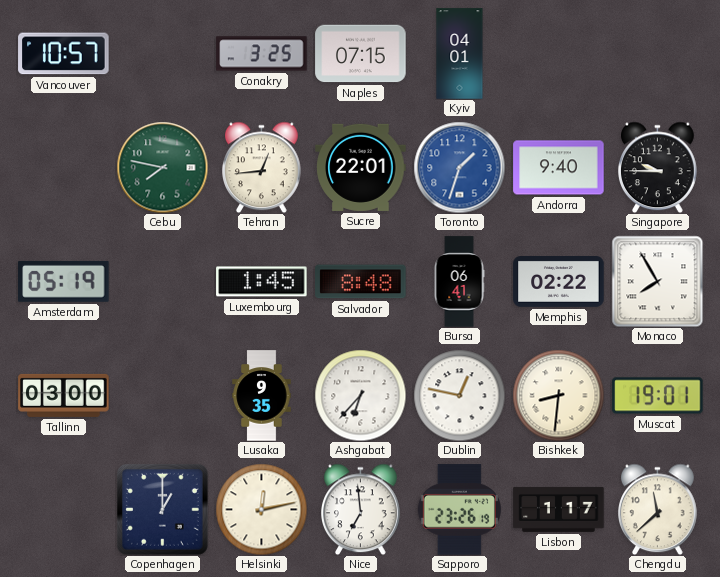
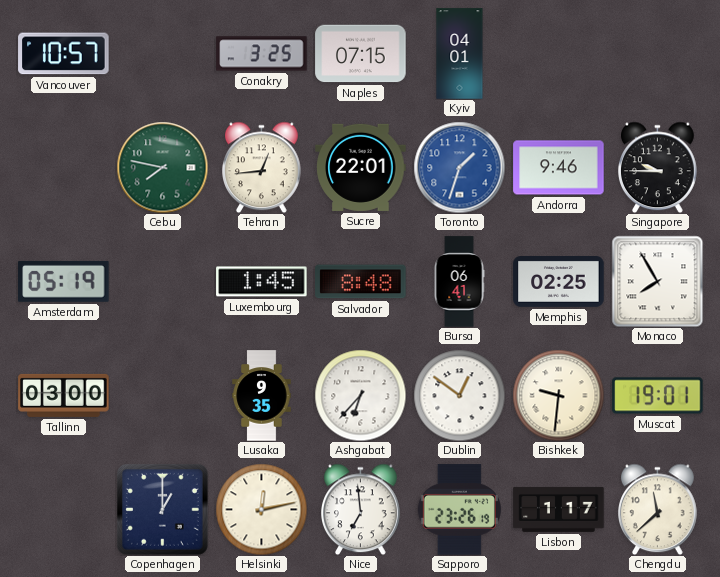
Andorra: 9:40 -> 9:46 (559, 168)
Memphis: 02:22 -> 02:25 (559, 282)
Dublin: 12:47 -> 12:51 (459, 395)
Bishkek: 8:31 -> 9:31 (558, 395)
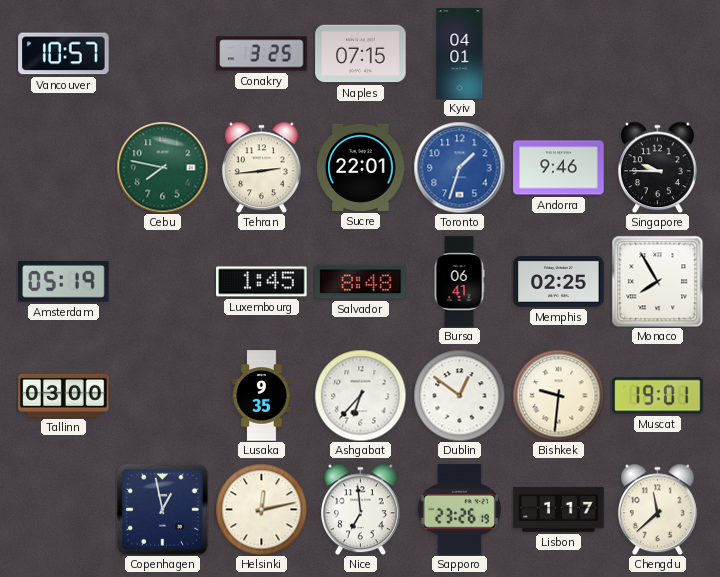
Tehran: 12:44 -> 2:44 (262, 167)
Copenhagen: 1:00 -> 12:58 (162, 509)
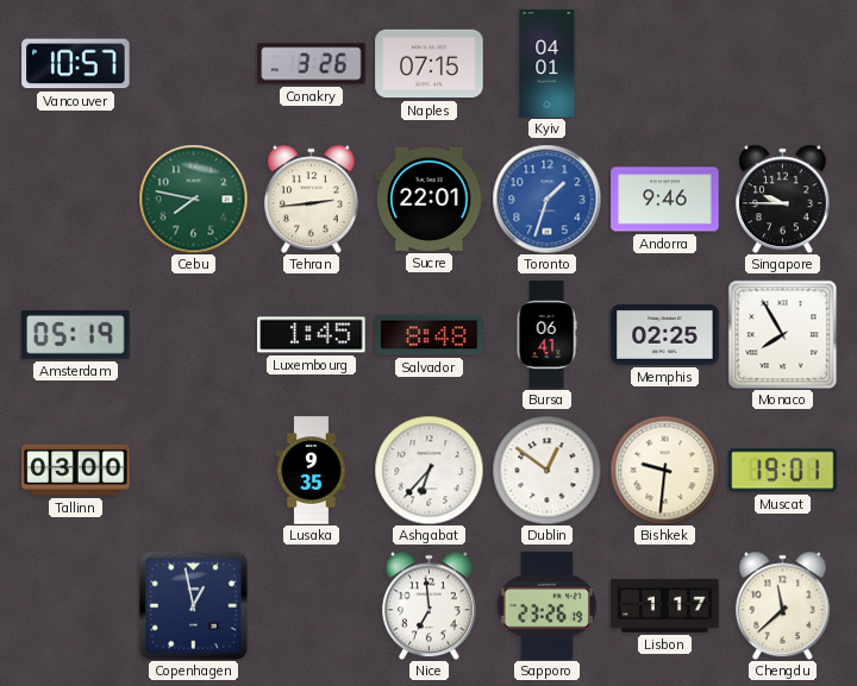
Conakry: 3:25 -> 3:26 (312, 64)
Helsinki: 12:13 -> none (261, 509)
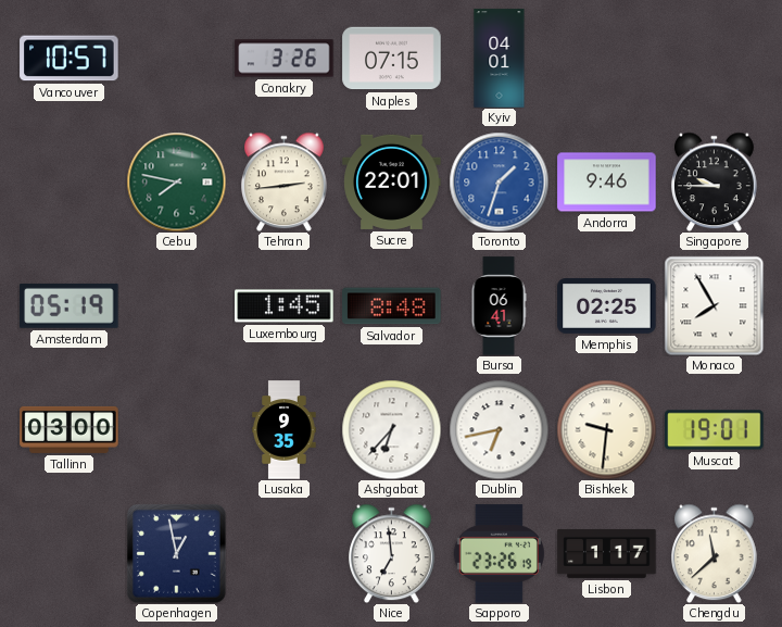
Dublin: 12:51 -> 6:43 (499, 429)
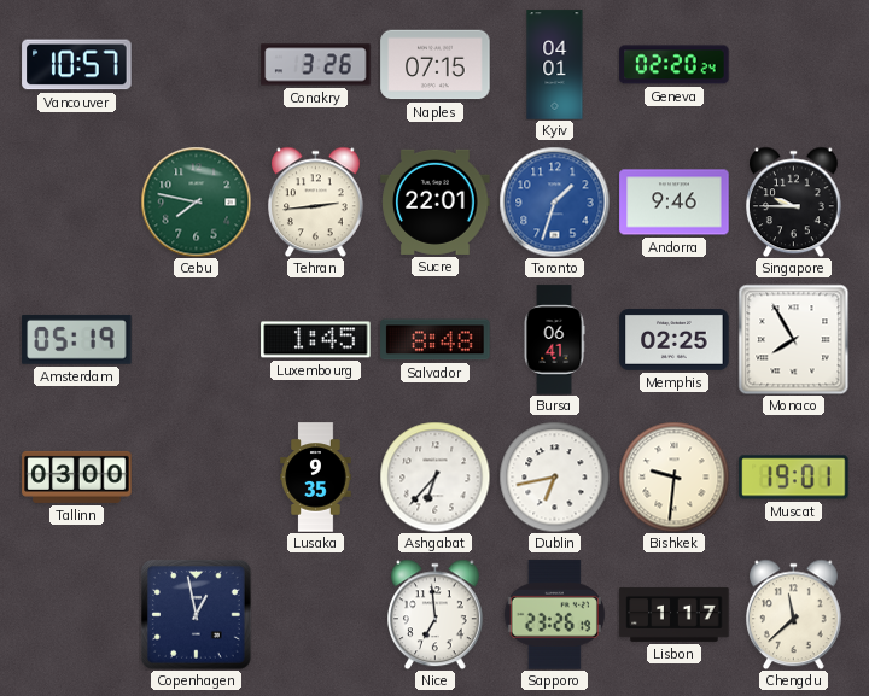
Geneva: none -> 02:20 (675, 65)
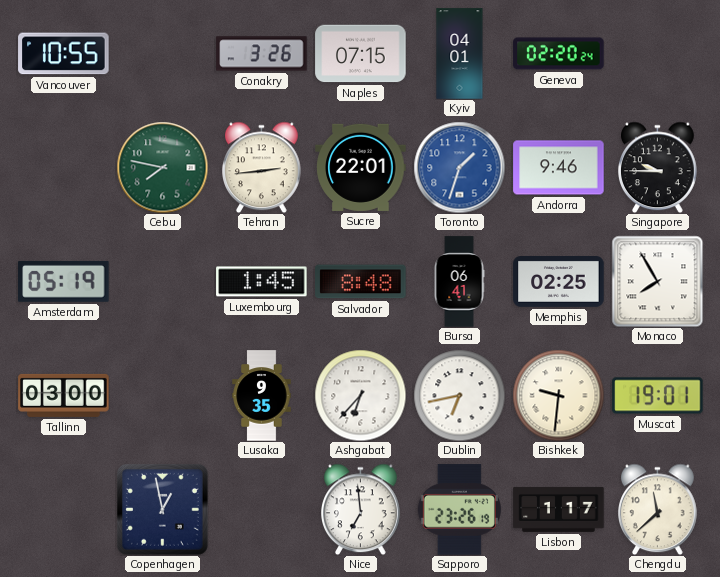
Vancouver: 10:57 -> 10:55 (64, 54)
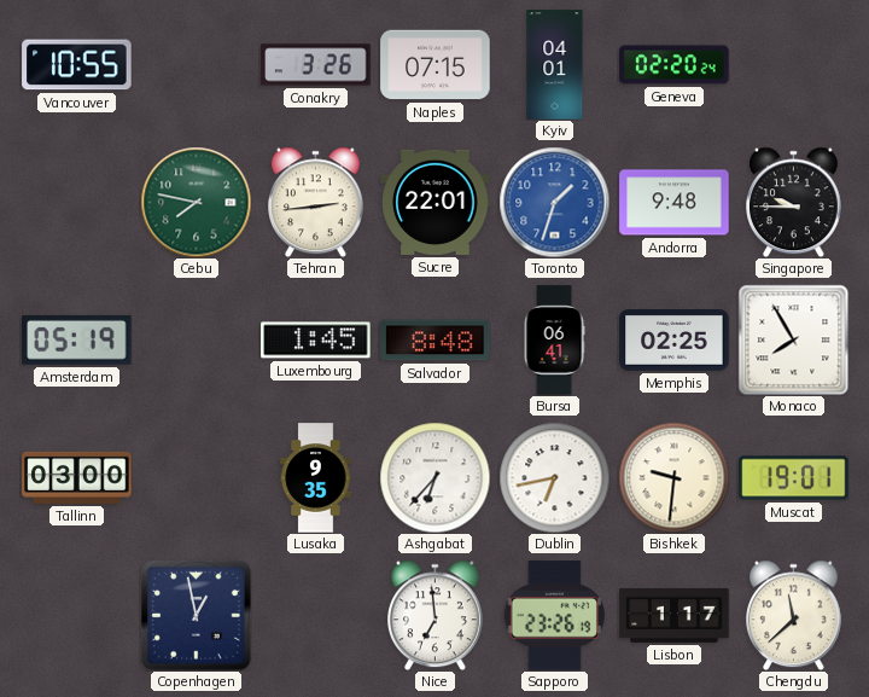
Andorra: 9:46 -> 9:48 (675, 203)
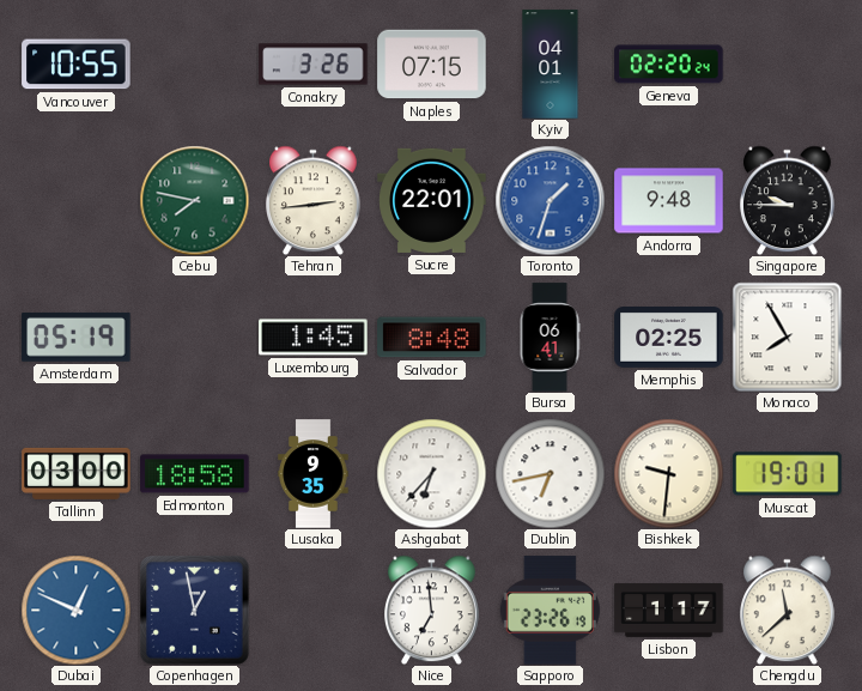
Edmonton: none -> 18:58 (195, 474)
Dubai: none -> 12:49 (75, 610)
